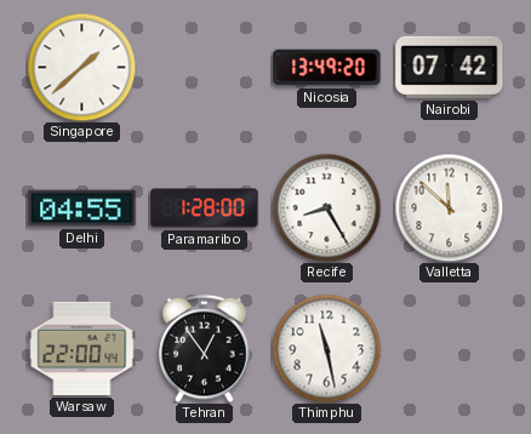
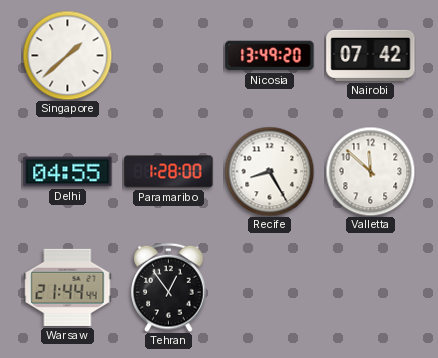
Warsaw: 22:00 -> 21:44 (68, 287)
Thimphu: 11:28 -> none (326, 348)
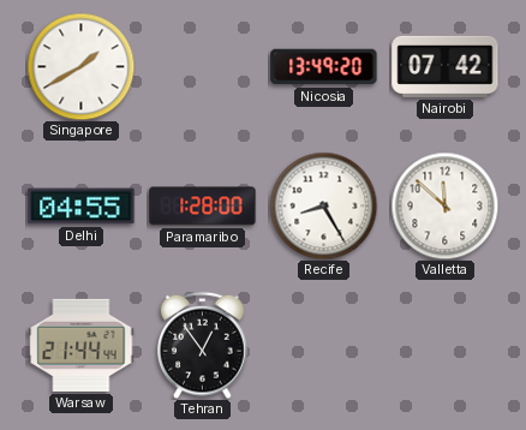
Singapore: 1:38 -> 1:40 (80, 66)
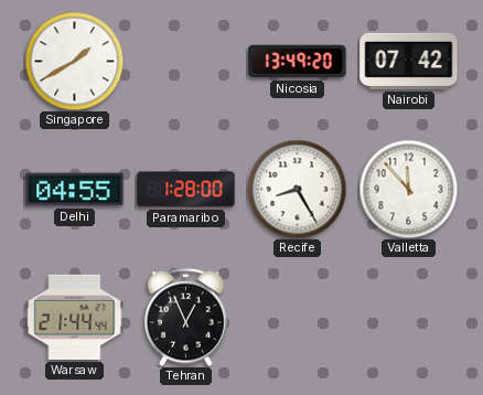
Valletta: 11:52 -> 11:53 (408, 189)
Tehran: 12:54 -> 12:56 (186, 317)
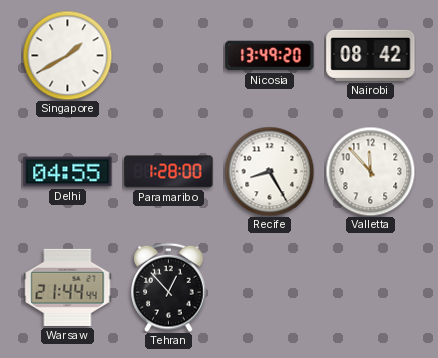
Nairobi: 07:42 -> 08:42 (371, 55)
Tehran: 12:56 -> 12:53 (169, 287)
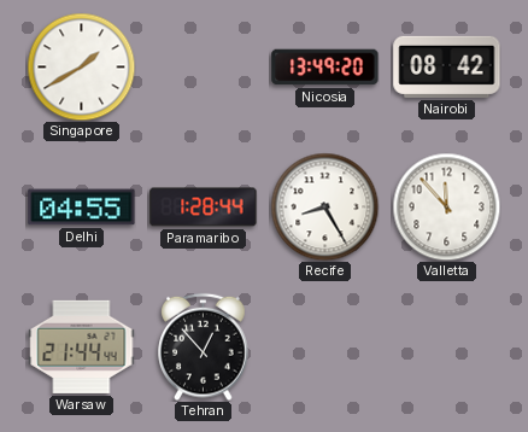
Paramaribo: 1:28:00 -> 1:28:44 (204, 208)
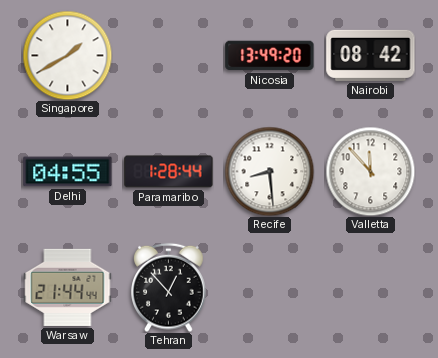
Recife: 8:25 -> 8:29 (269, 171)
